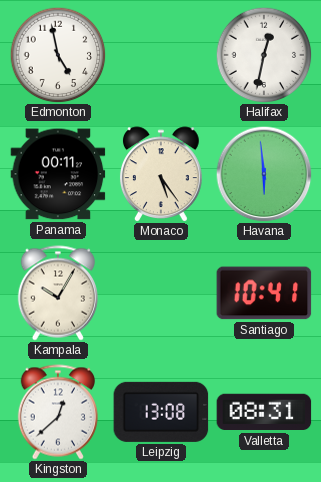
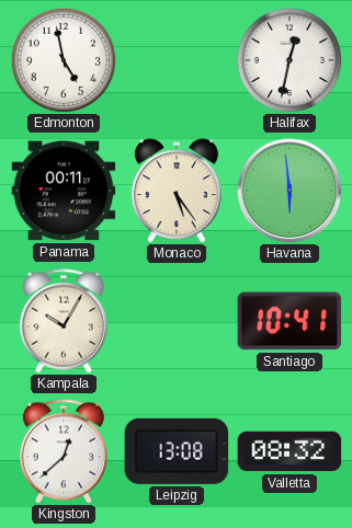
Valletta: 08:31 -> 08:32 (289, 451)
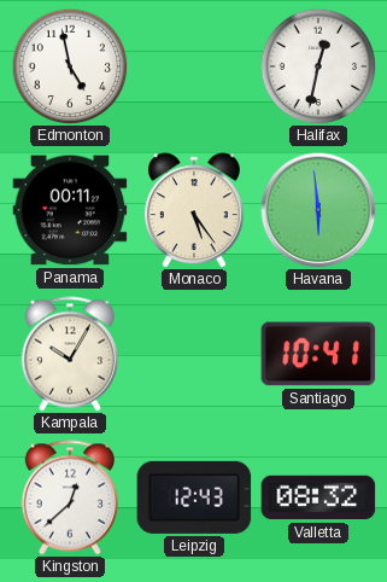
Leipzig: 13:08 -> 12:43 (194, 497)
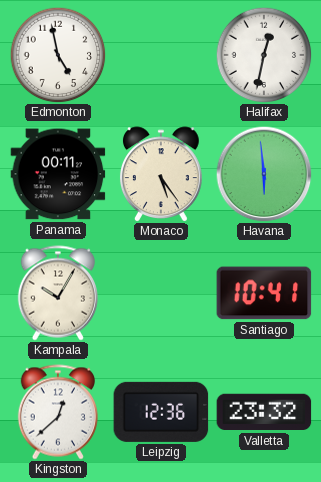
Leipzig: 12:43 -> 12:36 (161, 412)
Valletta: 08:32 -> 23:32 (264, 412)
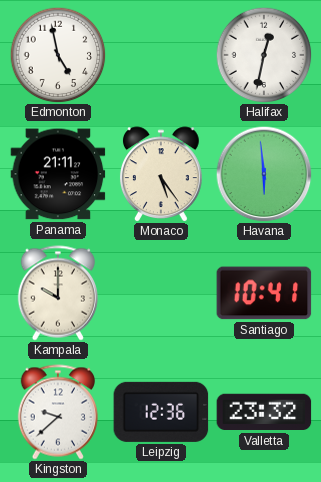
Panama: 00:11 -> 21:11 (58, 174)
Kampala: 10:05 -> 10:00 (57, 293)
Kingston: 12:38 -> 9:38 (57, 412)
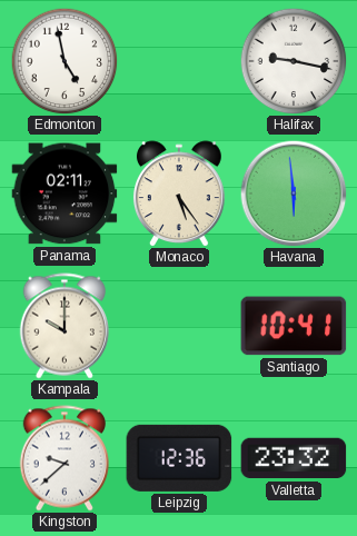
Halifax: 12:32 -> 9:17 (294, 61)
Panama: 21:11 -> 02:11 (65, 193)
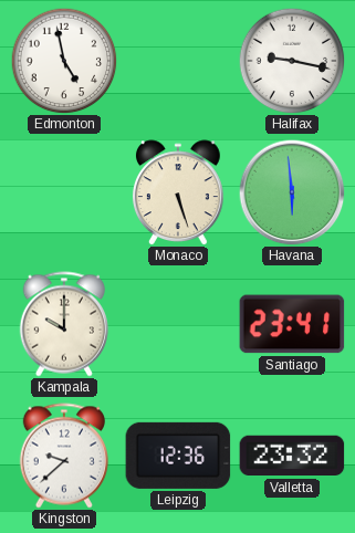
Panama: 02:11 -> none (65, 193)
Monaco: 5:24 -> 5:27 (178, 192)
Santiago: 10:41 -> 23:41 (292, 324)
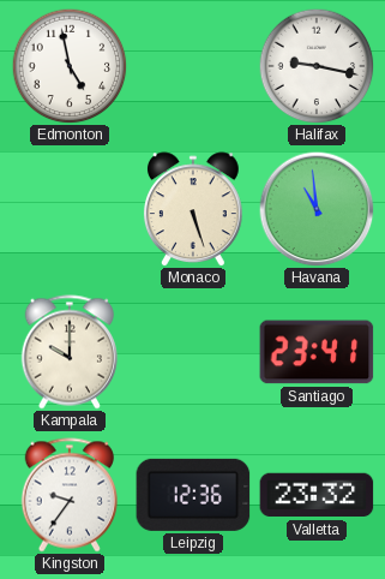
Havana: 5:59 -> 10:59 (317, 209)
Kingston: 9:38 -> 9:36 (68, 495)
